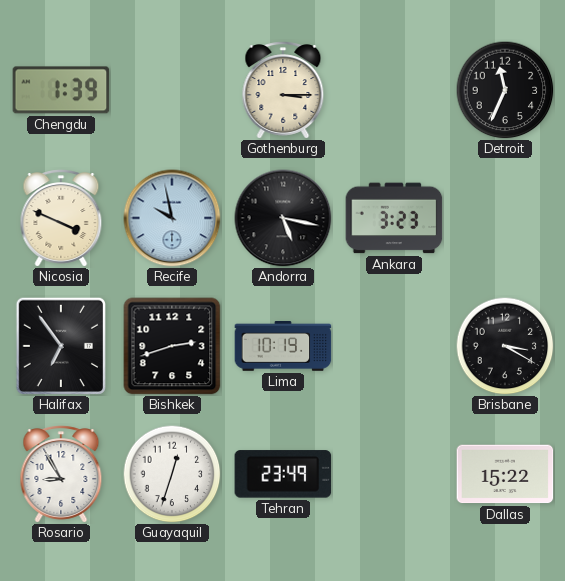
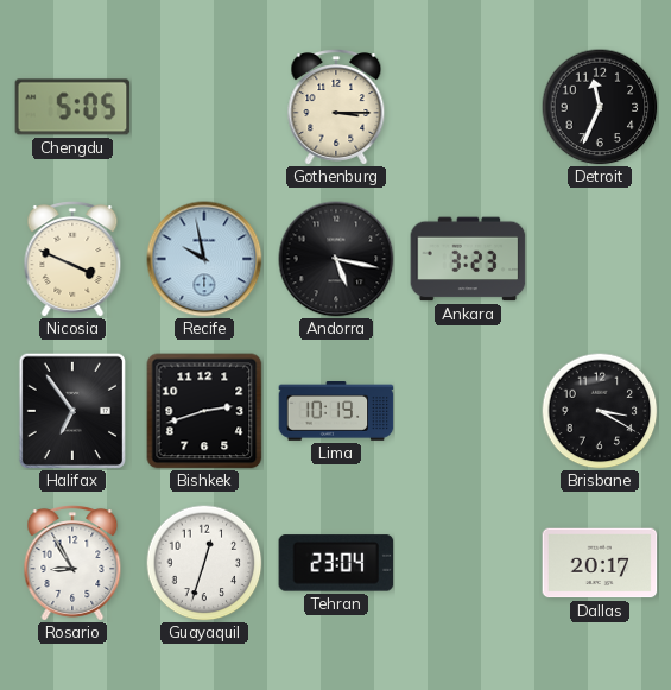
Chengdu: 1:39 -> 5:05 (72, 107)
Tehran: 23:49 -> 23:04 (336, 563)
Dallas: 15:22 -> 20:17 (600, 563)
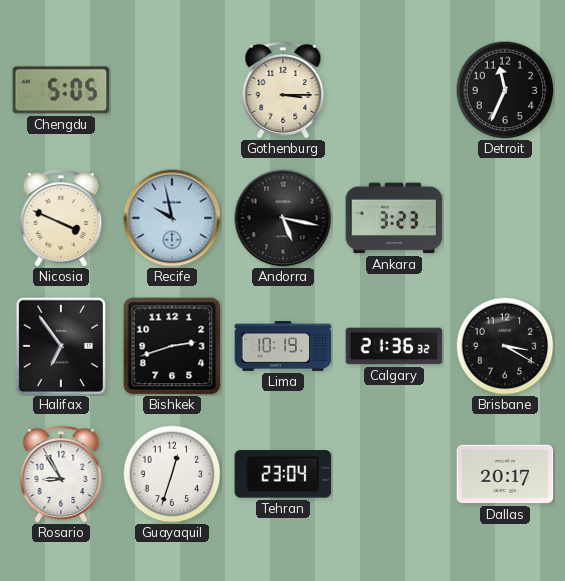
Calgary: none -> 21:36 (394, 346)
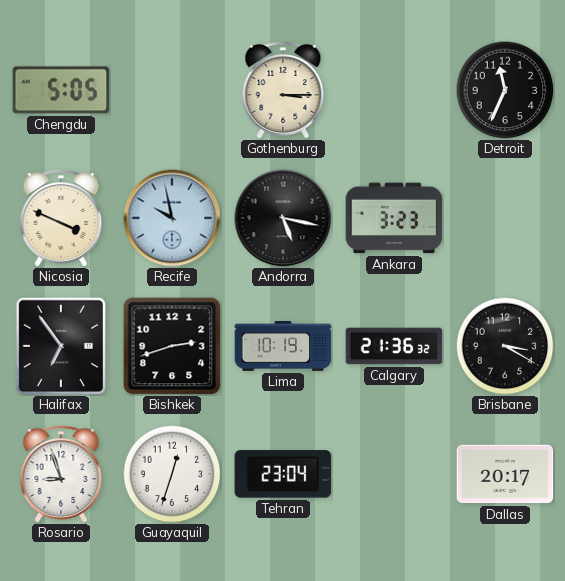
Rosario: 8:55 -> 8:57 (61, 474)
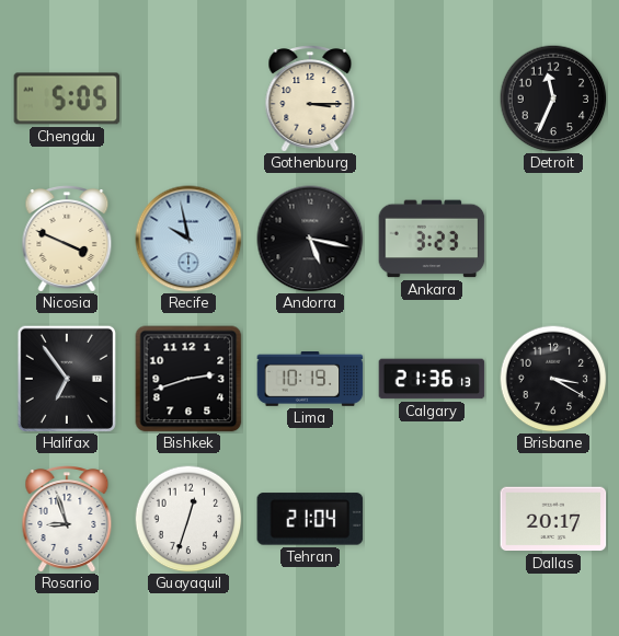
Calgary: 21:36:32 -> 21:36:13 (432, 379)
Tehran: 23:04 -> 21:04 (310, 519)
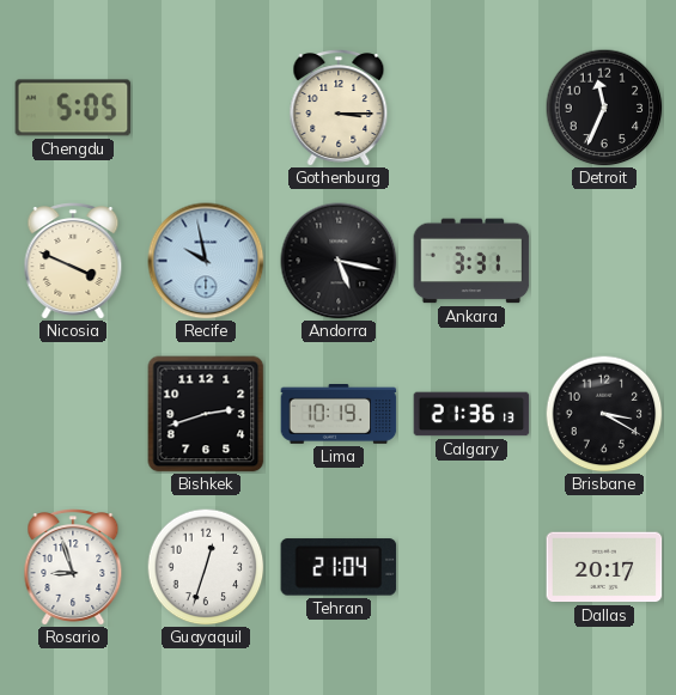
Ankara: 3:23 -> 3:31 (471, 261)
Halifax: 6:54 -> none (67, 379)
